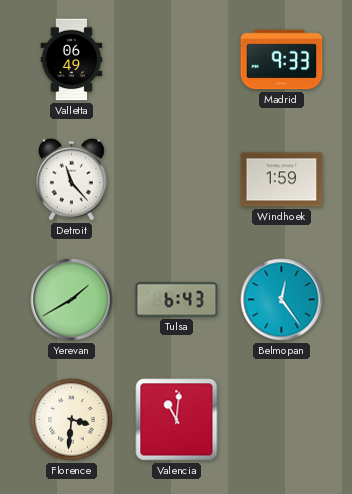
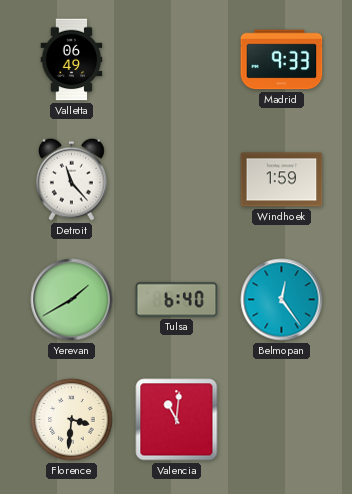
Tulsa: 6:43 -> 6:40 (177, 300)
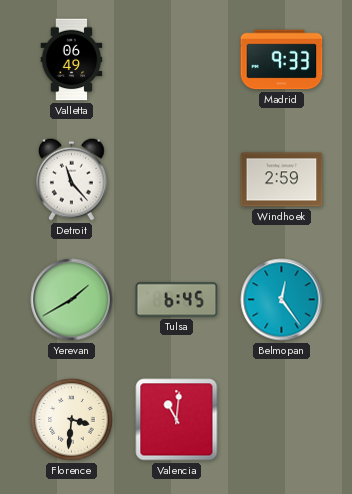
Windhoek: 1:59 -> 2:59 (282, 180)
Tulsa: 6:40 -> 6:45 (177, 300)
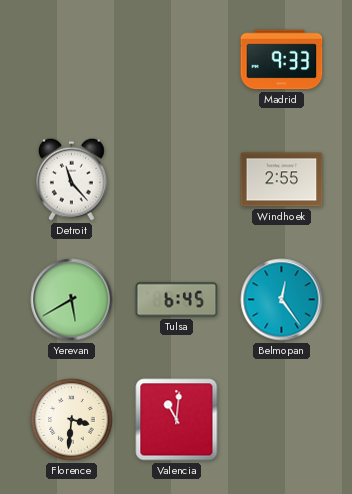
Valletta: 06:49 -> none (72, 60)
Windhoek: 2:59 -> 2:55 (282, 180)
Yerevan: 1:40 -> 5:40 (72, 300)
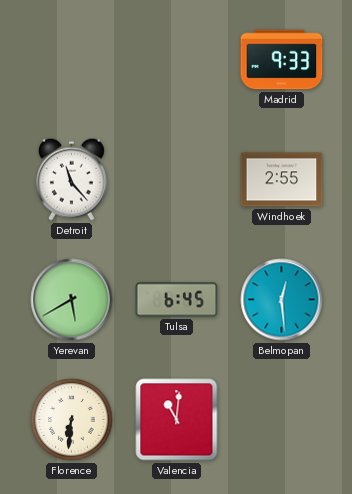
Belmopan: 12:24 -> 12:29 (282, 300)
Florence: 3:31 -> 6:31 (72, 420)
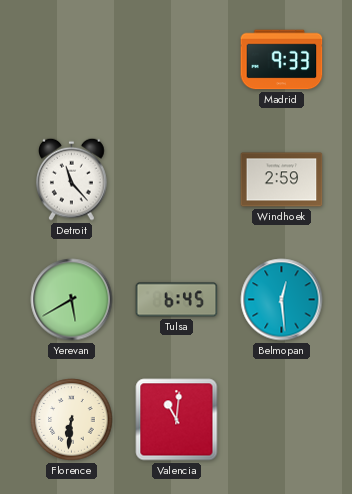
Windhoek: 2:55 -> 2:59 (282, 180)
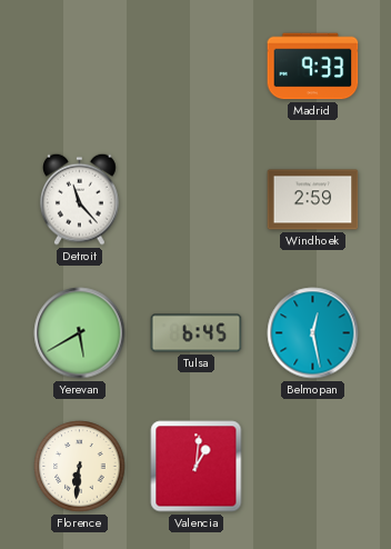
Belmopan: 12:29 -> 12:28 (313, 333)
Valencia: 11:01 -> 1:01 (197, 467)
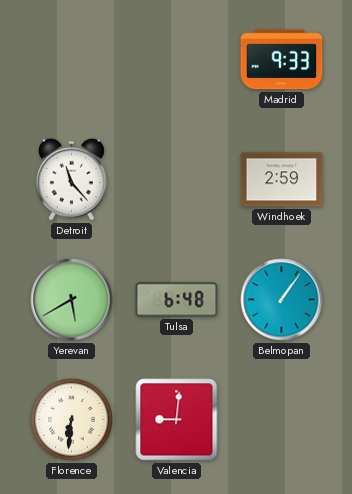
Tulsa: 6:45 -> 6:48 (177, 300)
Belmopan: 12:28 -> 1:06 (282, 300)
Valencia: 1:01 -> 9:01 (177, 420)
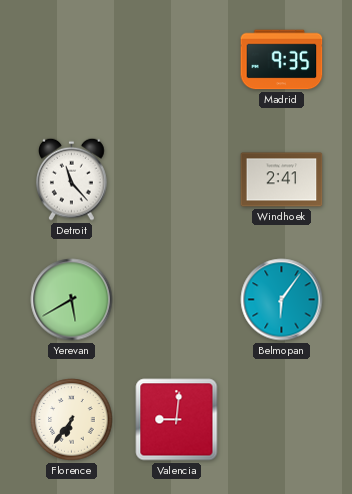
Madrid: 9:33 -> 9:35 (282, 60)
Windhoek: 2:59 -> 2:41 (282, 180)
Tulsa: 6:48 -> none (177, 300)
Belmopan: 1:06 -> 6:06 (282, 300)
Florence: 6:31 -> 6:36 (72, 420)
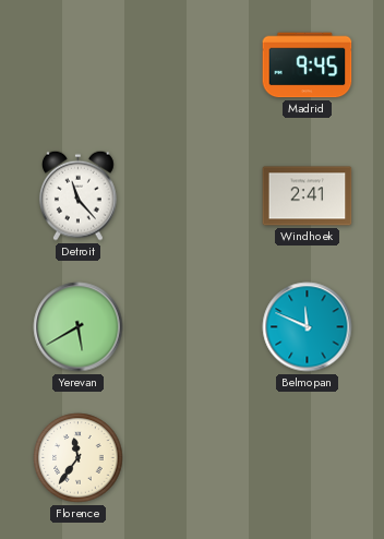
Madrid: 9:35 -> 9:45 (308, 65)
Belmopan: 6:06 -> 11:49 (308, 327)
Florence: 6:36 -> 11:36 (79, 458)
Valencia: 9:01 -> none (177, 420)
